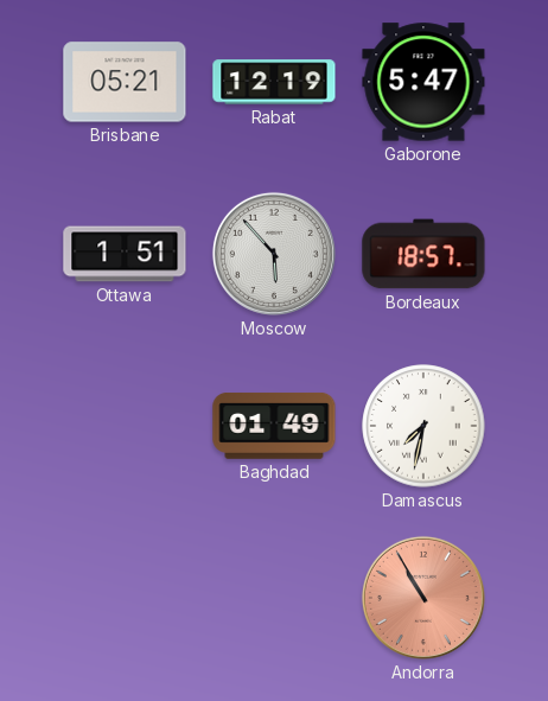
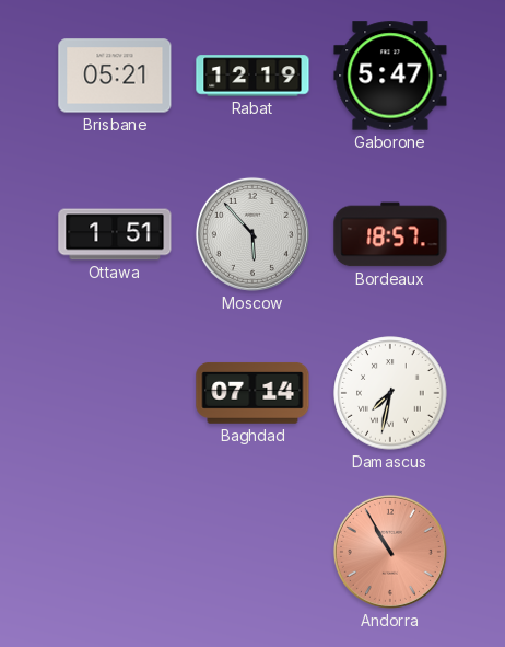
Baghdad: 01:49 -> 07:14 (252, 393)
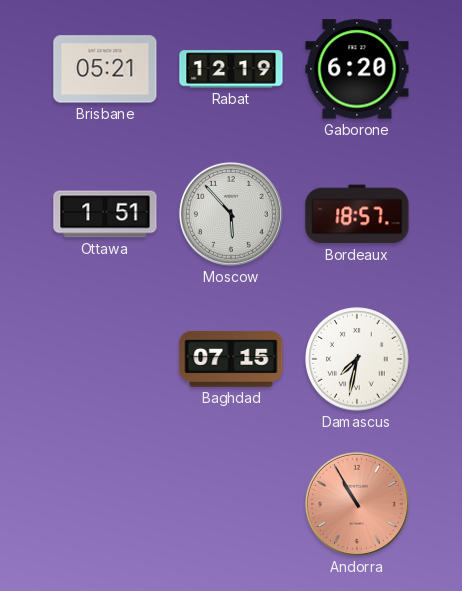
Gaborone: 5:47 -> 6:20 (357, 69)
Baghdad: 07:14 -> 07:15 (231, 359)
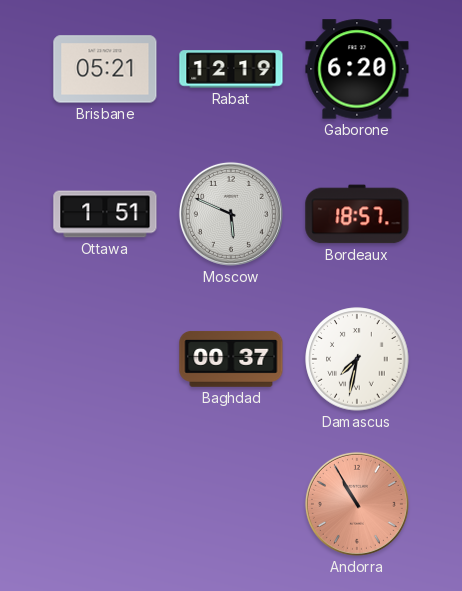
Moscow: 5:53 -> 5:49 (231, 214)
Baghdad: 07:15 -> 00:37 (231, 359)
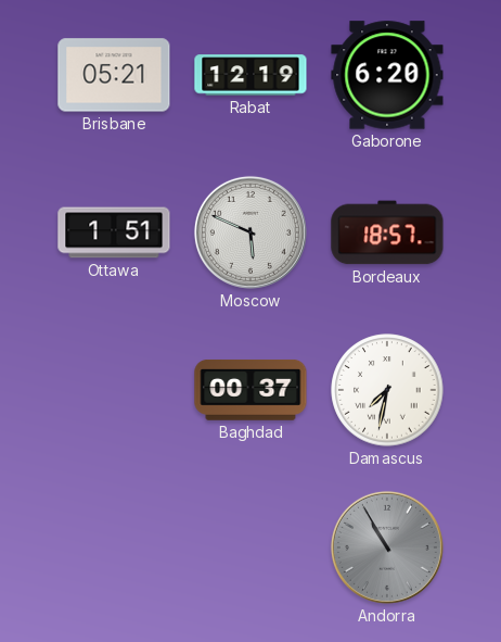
Andorra dial: salmon -> grey (387, 547)
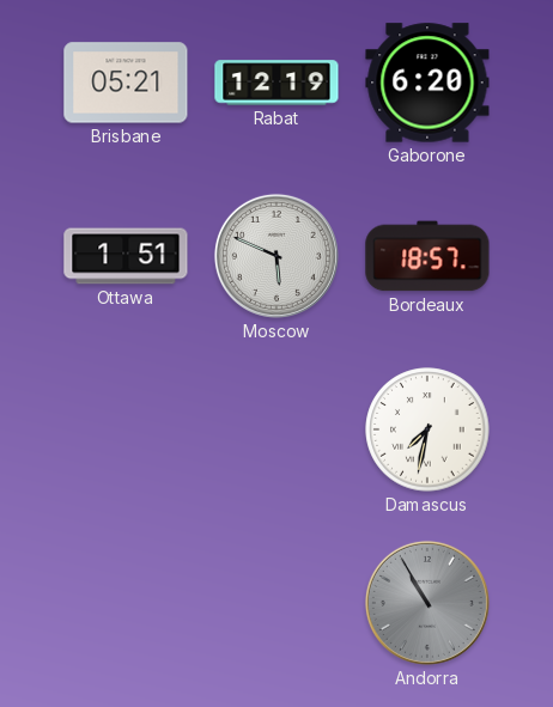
Baghdad: 00:37 -> none (251, 390)
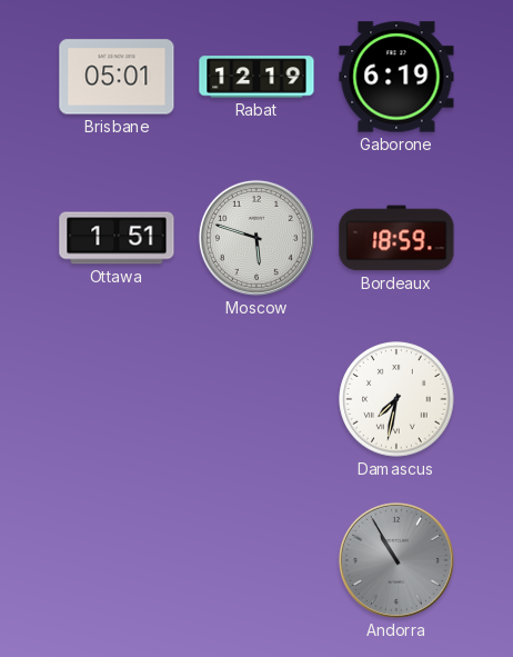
Brisbane: 05:21 -> 05:01 (117, 77)
Gaborone: 6:20 -> 6:19 (396, 77)
Moscow: 5:49 -> 5:48 (256, 238)
Bordeaux: 18:57 -> 18:59 (396, 238)
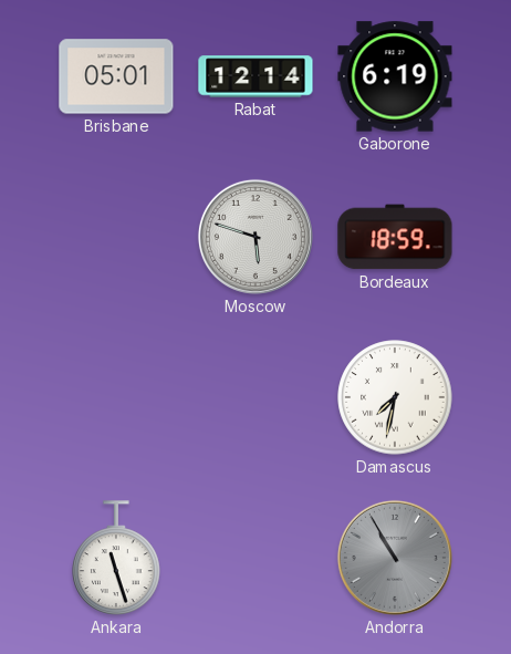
Rabat: 12:19 -> 12:14 (255, 76)
Ottawa: 1:51 -> none (117, 238)
Ankara: none -> 11:27 (116, 558)
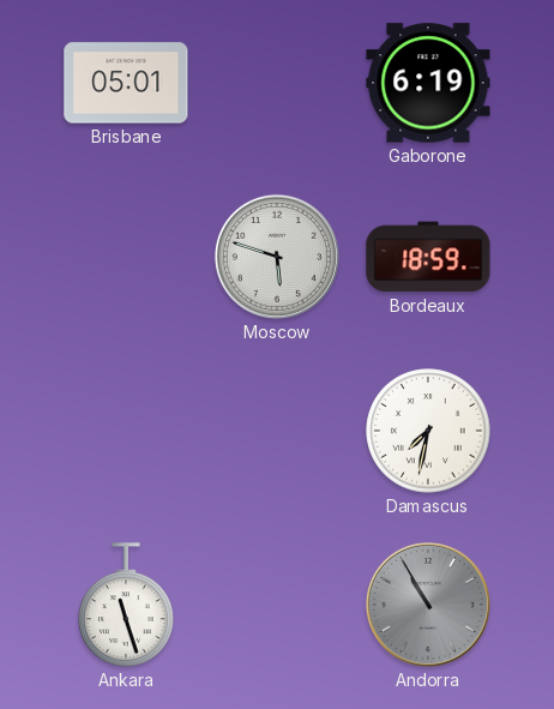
Rabat: 12:14 -> none (255, 76)
